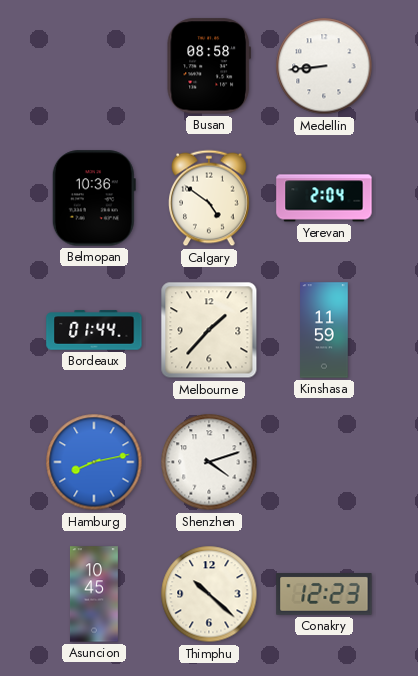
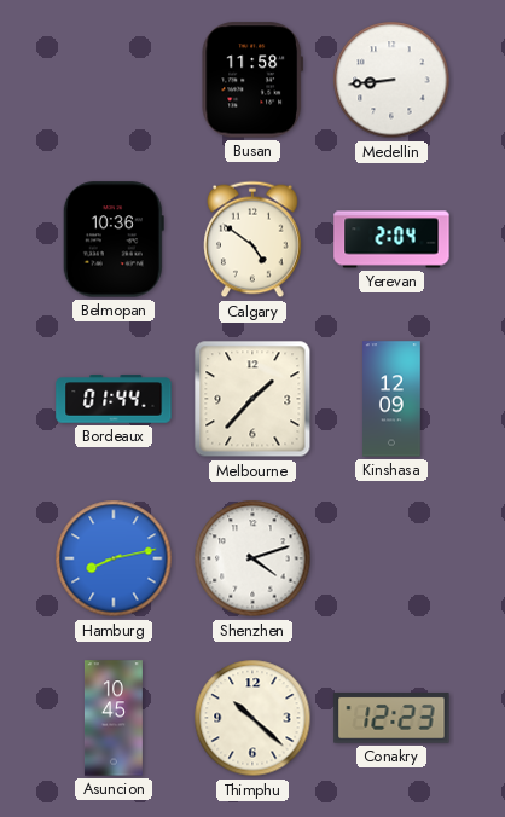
Busan: 08:58 -> 11:58 (251, 80)
Kinshasa: 11:59 -> 12:09 (391, 399)
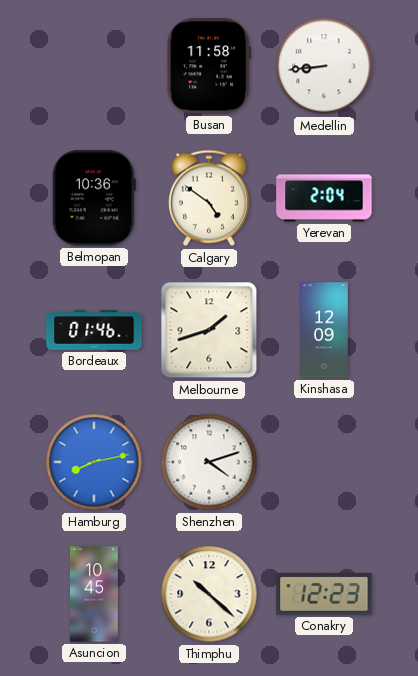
Bordeaux: 01:44 -> 01:46 (94, 330)
Melbourne: 1:37 -> 1:42 (209, 330)
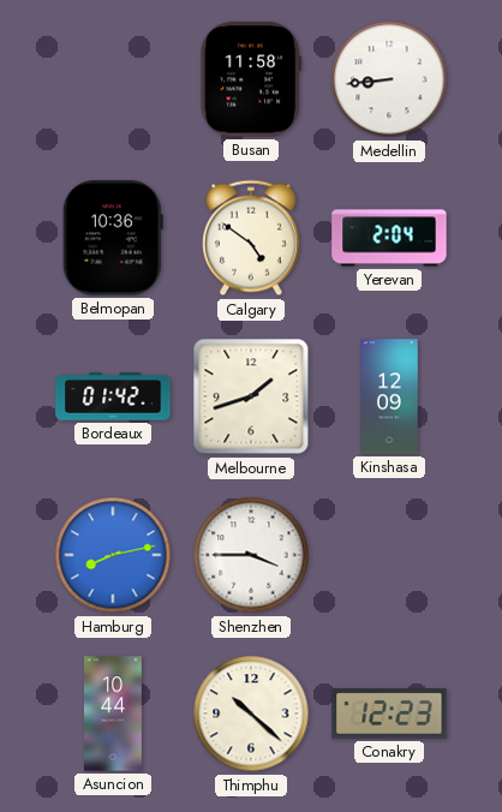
Bordeaux: 01:46 -> 01:42 (113, 396)
Shenzhen: 4:12 -> 3:45 (251, 555)
Asuncion: 10:45 -> 10:44 (113, 714)
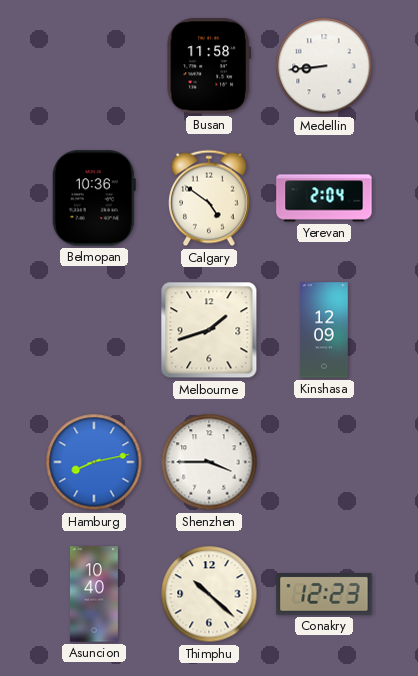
Bordeaux: 01:42 -> none (113, 396)
Asuncion: 10:44 -> 10:40 (94, 594)
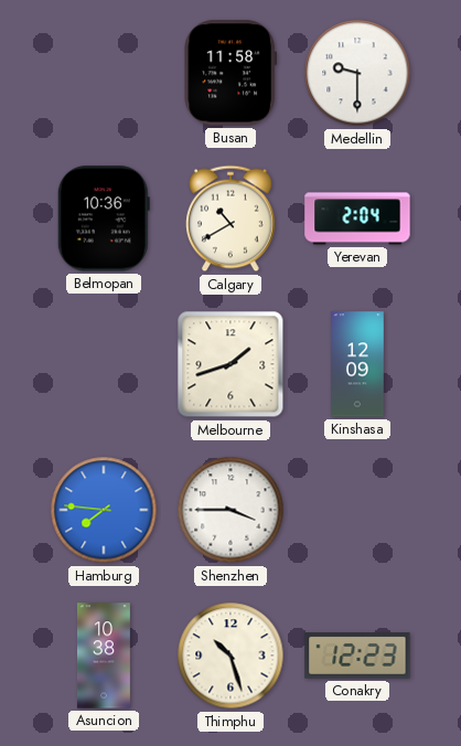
Medellin: 8:44 -> 9:30 (357, 73)
Calgary: 4:51 -> 10:40 (230, 219)
Hamburg: 8:13 -> 7:46 (104, 510)
Asuncion: 10:40 -> 10:38 (104, 656)
Thimphu: 10:22 -> 10:27 (230, 656)
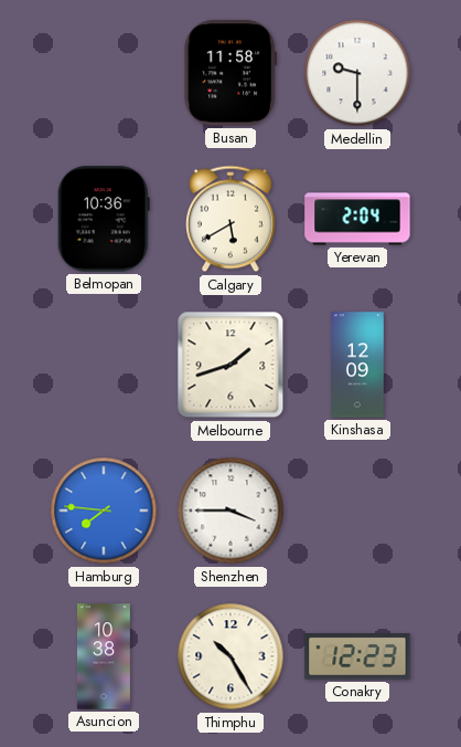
Calgary: 10:40 -> 5:40 (230, 219)
Thimphu: 10:27 -> 10:25 (230, 656)
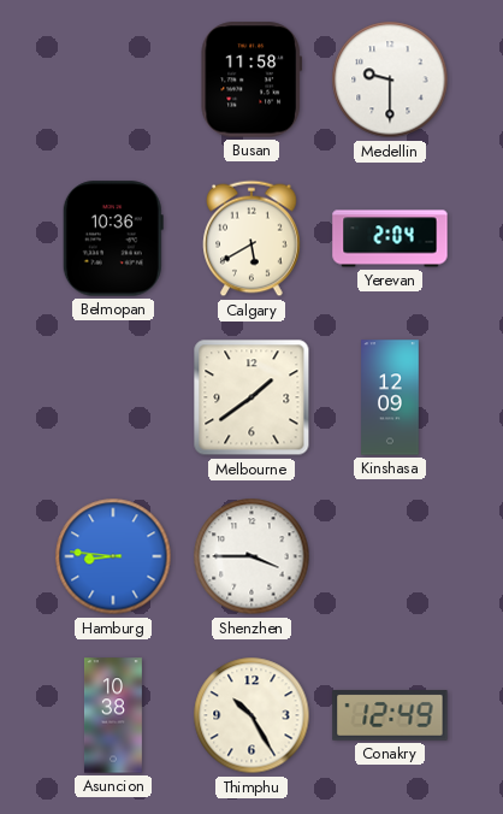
Melbourne: 1:42 -> 1:39 (251, 397)
Hamburg: 7:46 -> 8:46 (113, 556)
Conakry: 12:23 -> 12:49 (390, 715)
